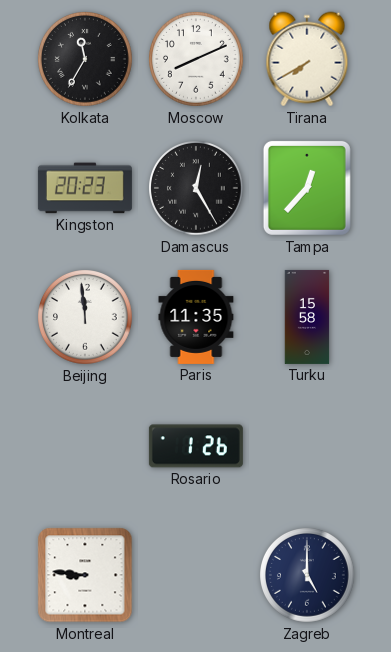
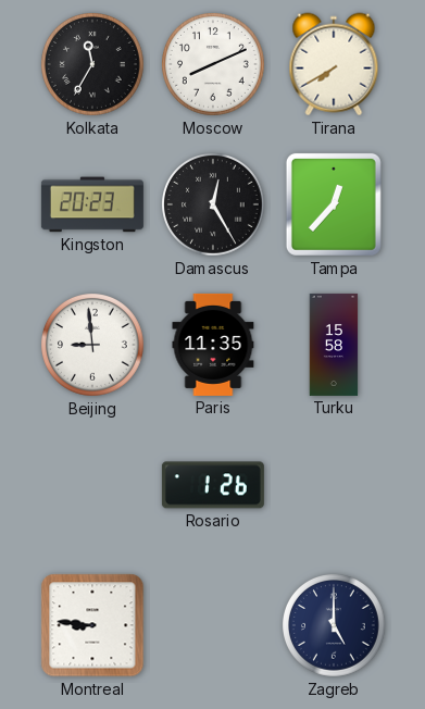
Beijing: 11:59 -> 8:59 (93, 346)
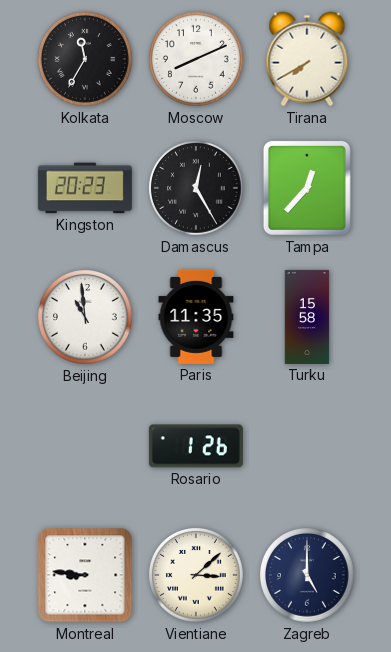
Beijing: 8:59 -> 10:59 (86, 318)
Vientiane: none -> 3:08 (197, 576)
